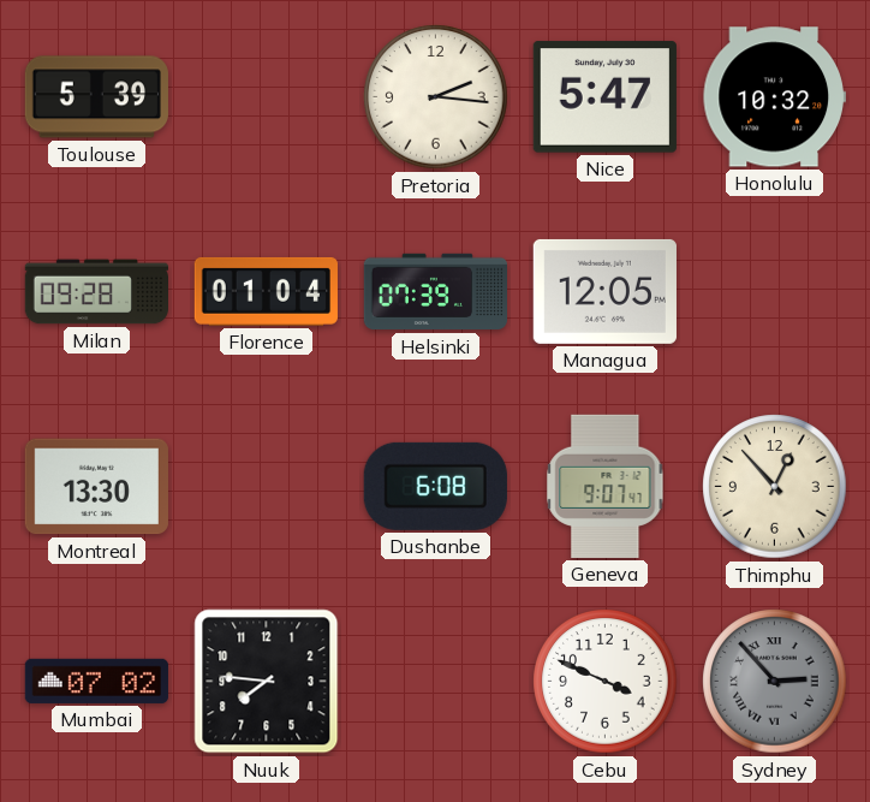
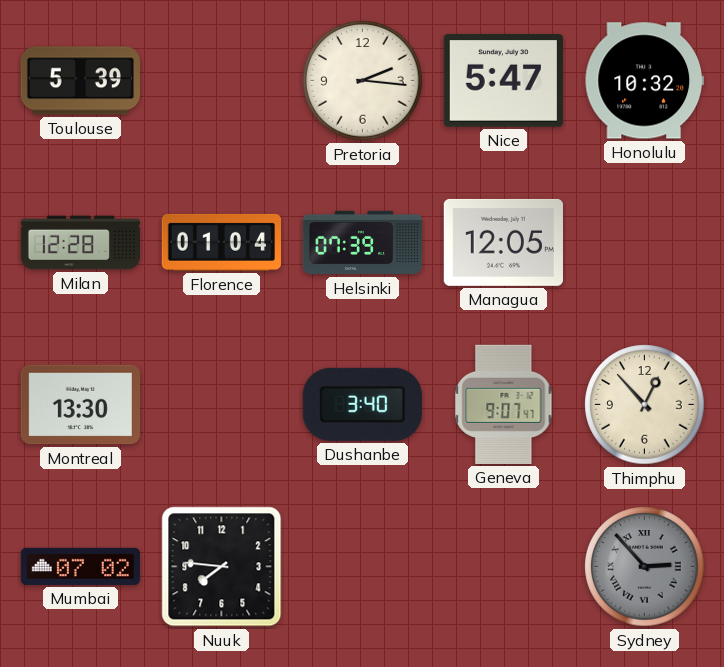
Milan: 09:28 -> 12:28 (80, 243)
Dushanbe: 6:08 -> 3:40 (362, 404)
Cebu: 3:49 -> none (606, 682)
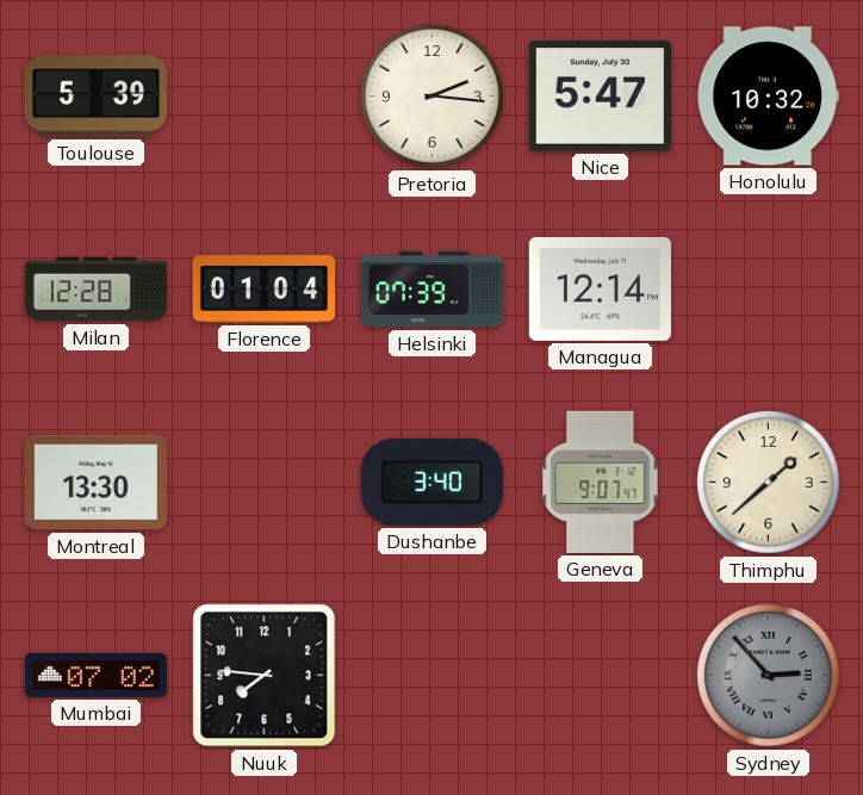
Managua: 12:05 -> 12:14 (600, 288)
Thimphu: 12:53 -> 1:38 (769, 483)
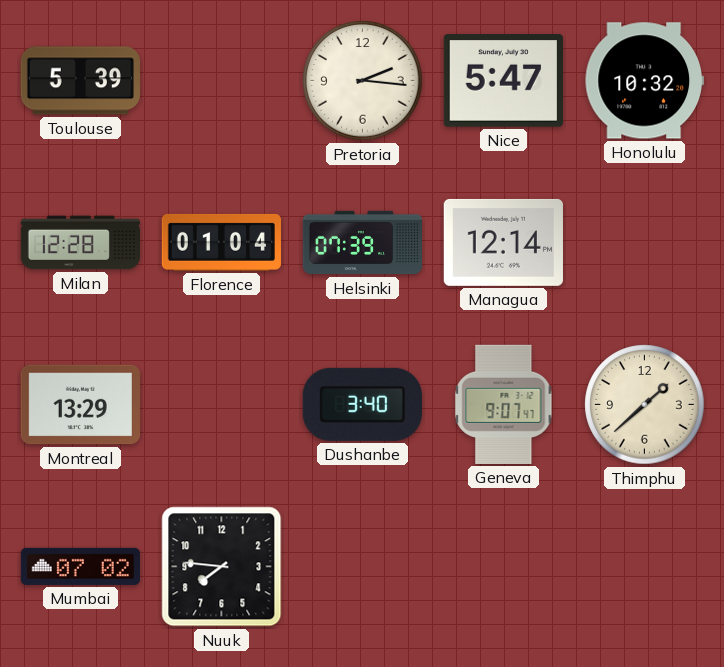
Montreal: 13:30 -> 13:29 (80, 405)
Sydney: 2:53 -> none (769, 676)
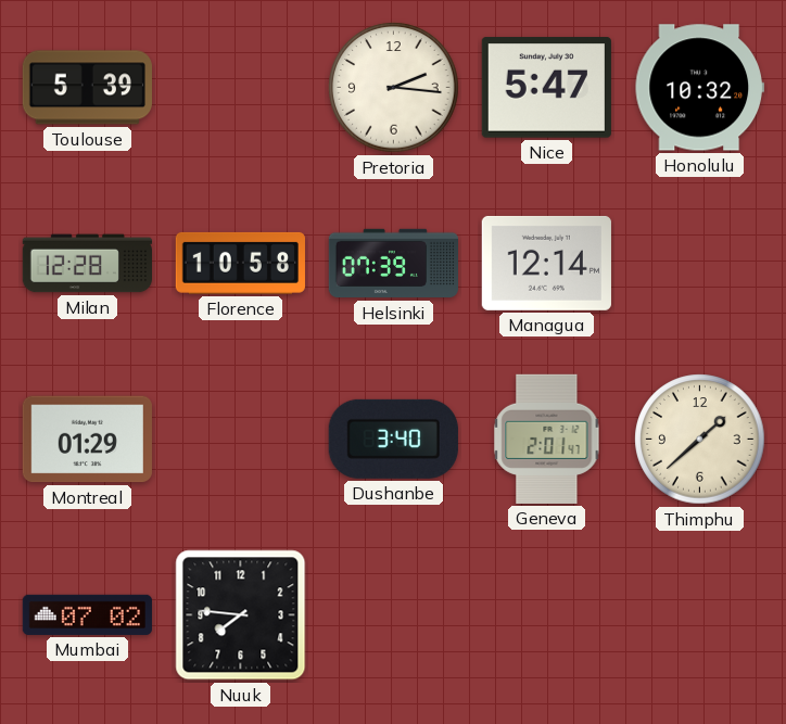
Florence: 01:04 -> 10:58 (240, 263)
Montreal: 13:29 -> 01:29 (87, 440)
Geneva: 9:07 -> 2:01 (547, 439)
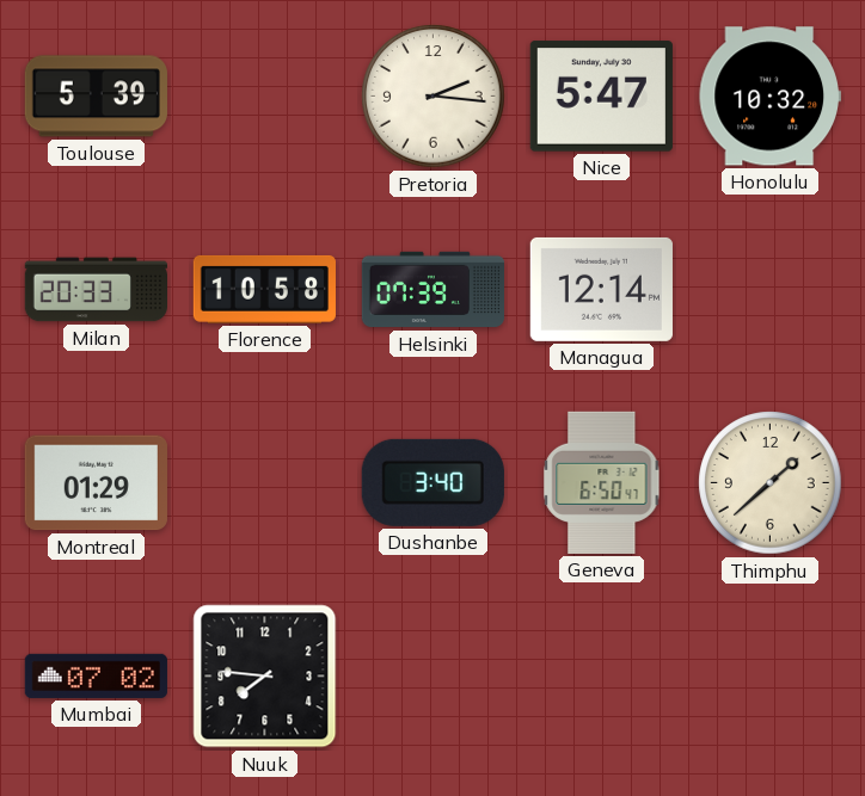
Milan: 12:28 -> 20:33 (96, 290)
Geneva: 2:01 -> 6:50 (602, 482)
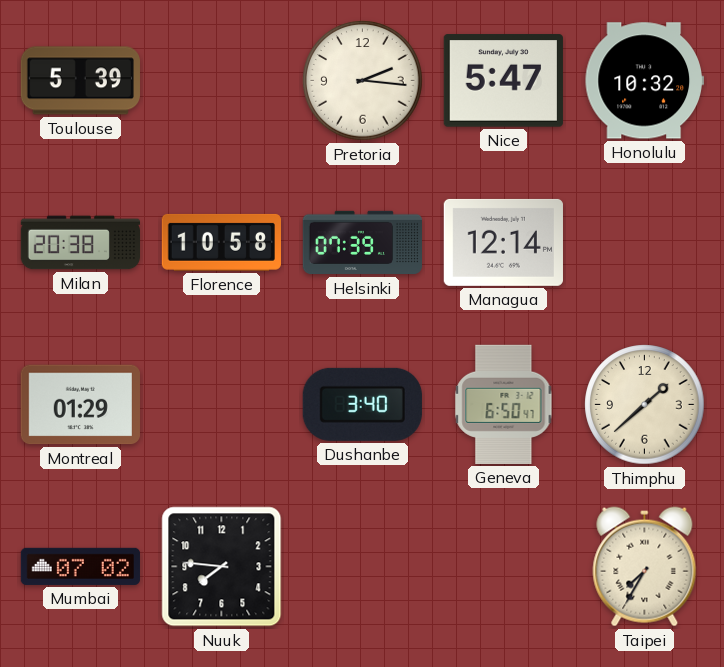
Milan: 20:33 -> 20:38 (80, 243)
Taipei: none -> 7:35 (645, 567)
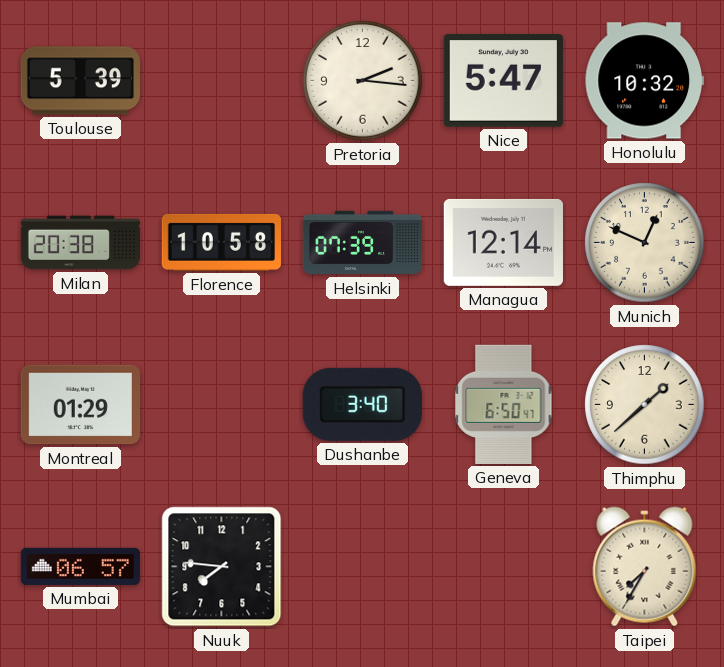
Munich: none -> 12:49 (645, 243)
Mumbai: 07:02 -> 06:57 (80, 566)
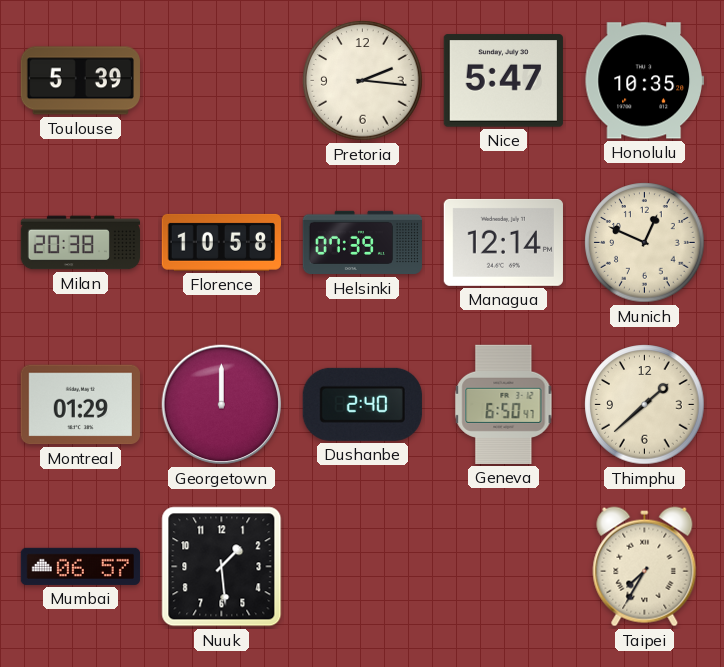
Honolulu: 10:32 -> 10:35 (644, 81)
Georgetown: none -> 12:00 (222, 405)
Dushanbe: 3:40 -> 2:40 (362, 404)
Nuuk: 7:46 -> 1:29 (222, 567)
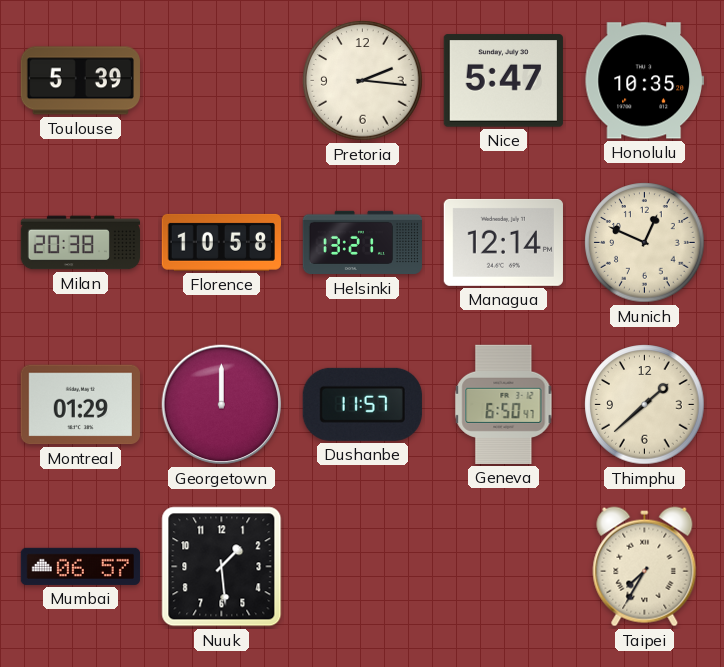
Helsinki: 07:39 -> 13:21 (362, 243)
Dushanbe: 2:40 -> 11:57 (362, 404)
